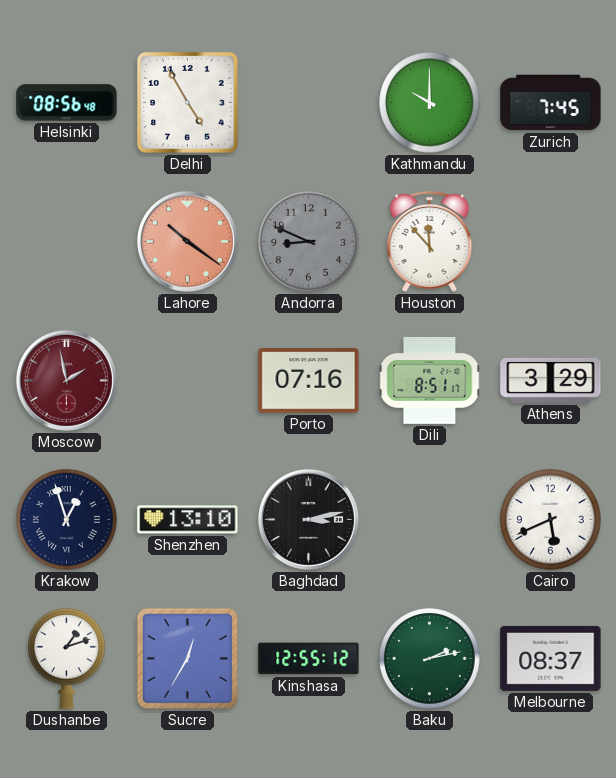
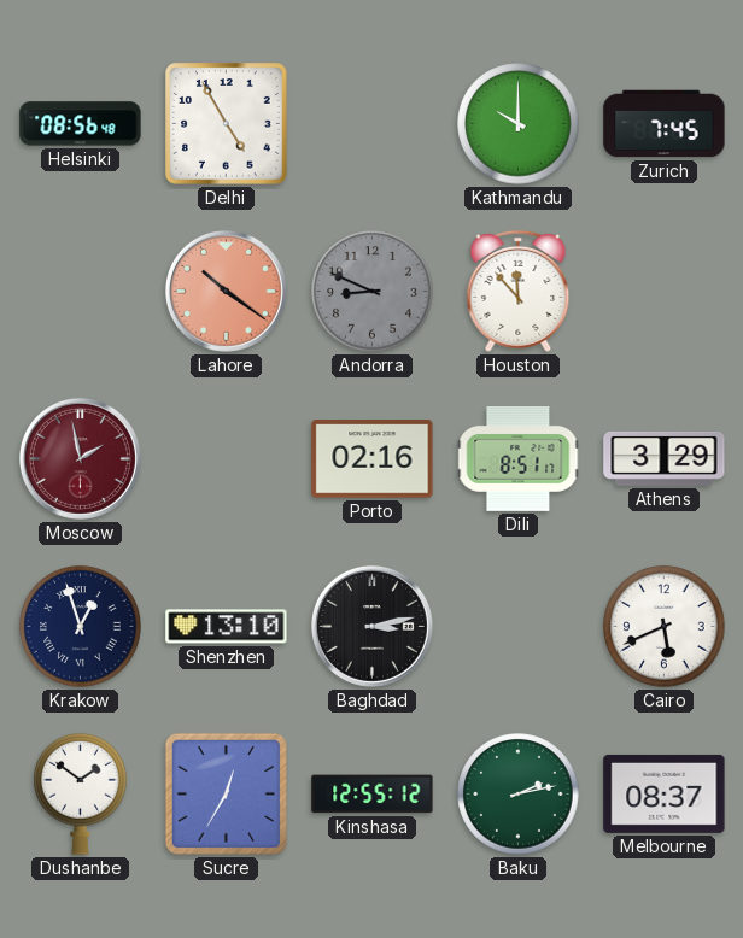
Porto: 07:16 -> 02:16 (373, 459)
Dushanbe: 1:12 -> 1:51 (81, 793)
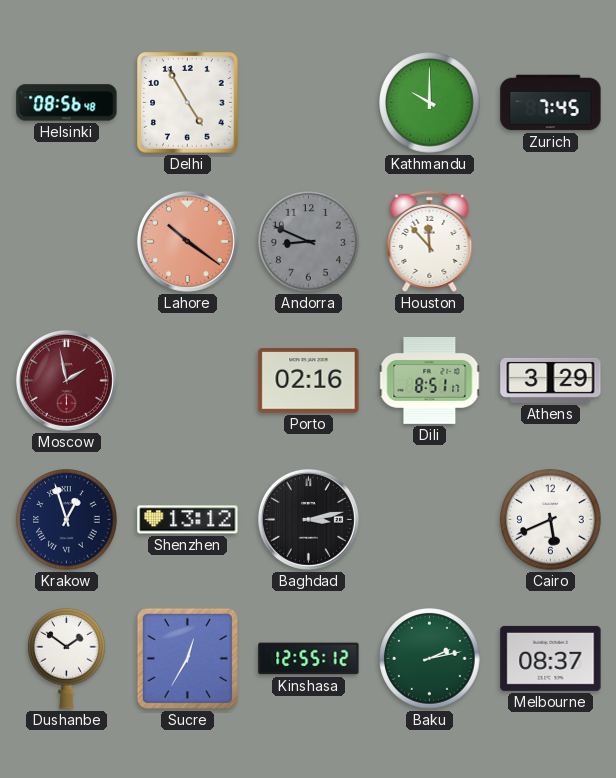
Shenzhen: 13:10 -> 13:12 (188, 520)
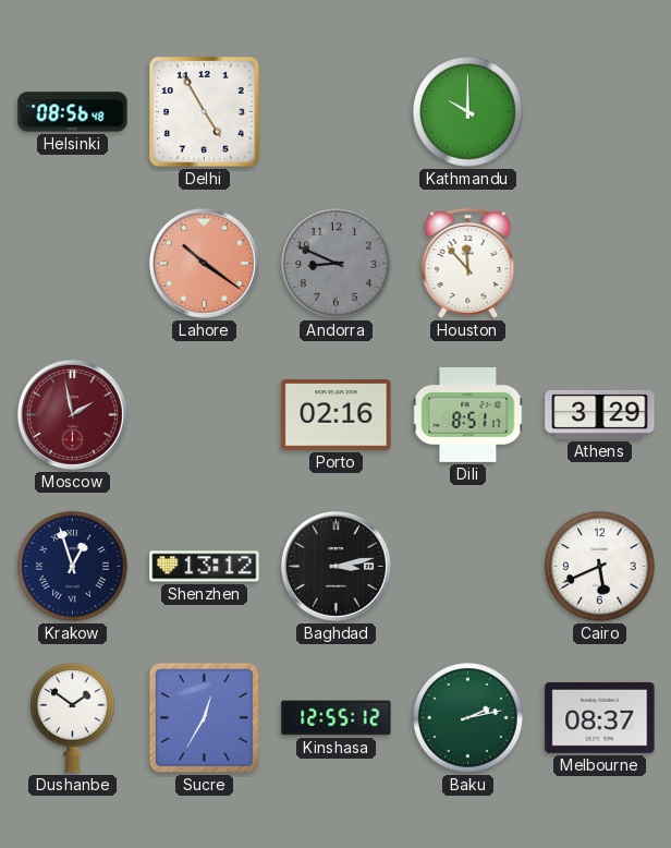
Zurich: 7:45 -> none (551, 103)
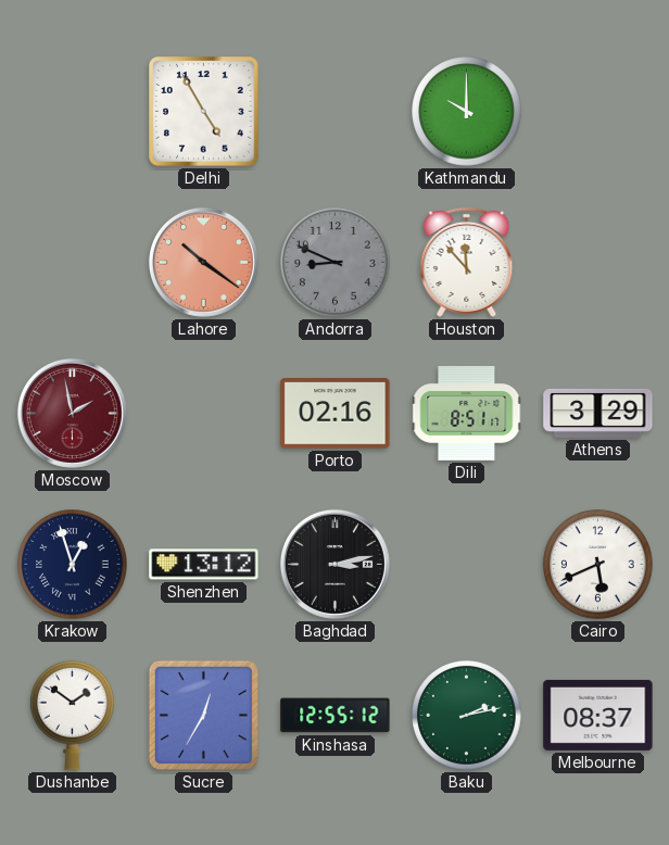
Helsinki: 08:56 -> none (73, 112)
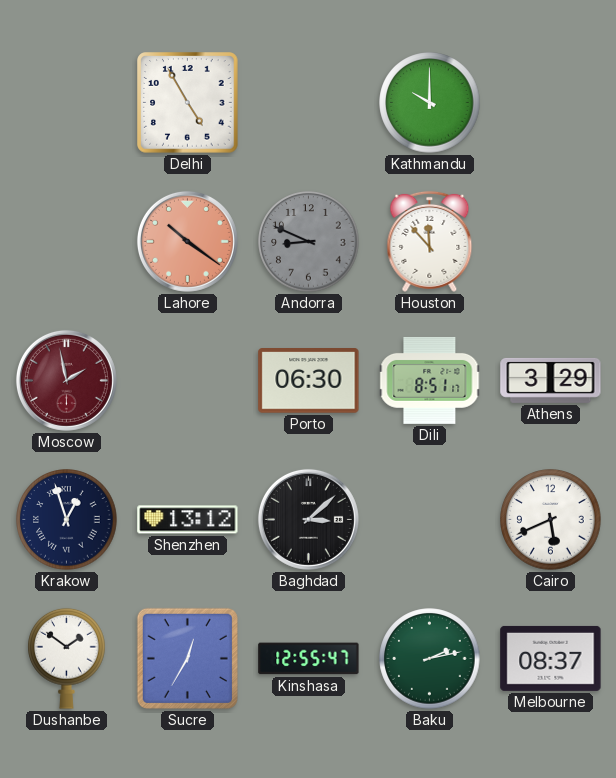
Porto: 02:16 -> 06:30 (309, 381)
Baghdad: 3:13 -> 3:08 (308, 519)
Kinshasa: 12:55:12 -> 12:55:47 (309, 659)
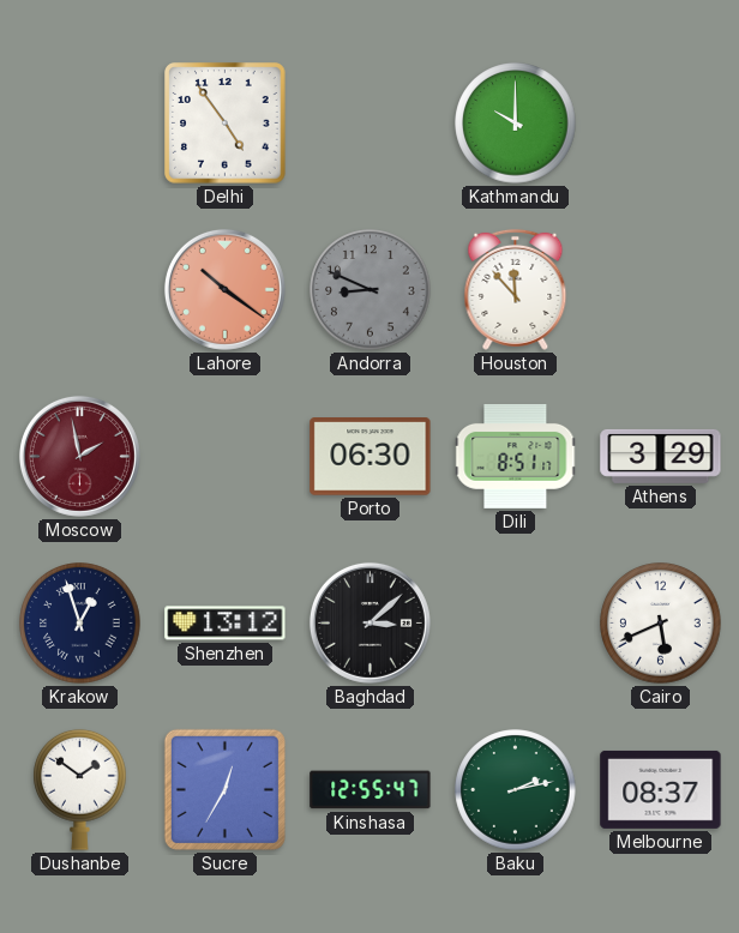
Delhi: 4:55 -> 4:54 (226, 124)
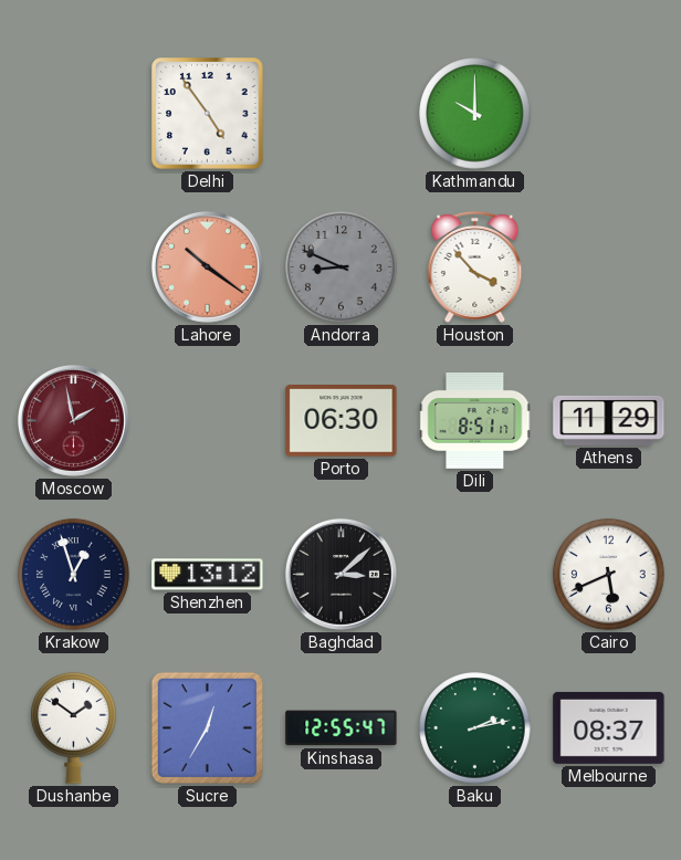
Houston: 11:53 -> 3:53 (475, 266)
Athens: 3:29 -> 11:29 (609, 420)
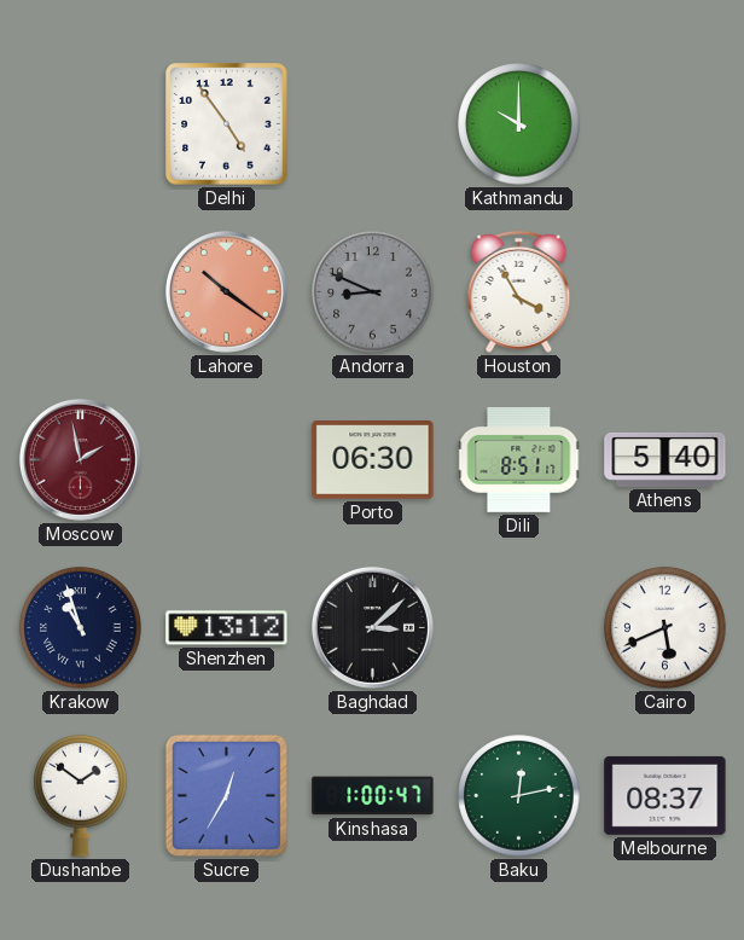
Houston: 3:53 -> 3:55 (519, 291)
Athens: 11:29 -> 5:40 (665, 459)
Krakow: 12:57 -> 10:57 (81, 628)
Kinshasa: 12:55 -> 1:00 (373, 796)
Baku: 2:13 -> 12:13 (519, 796)
